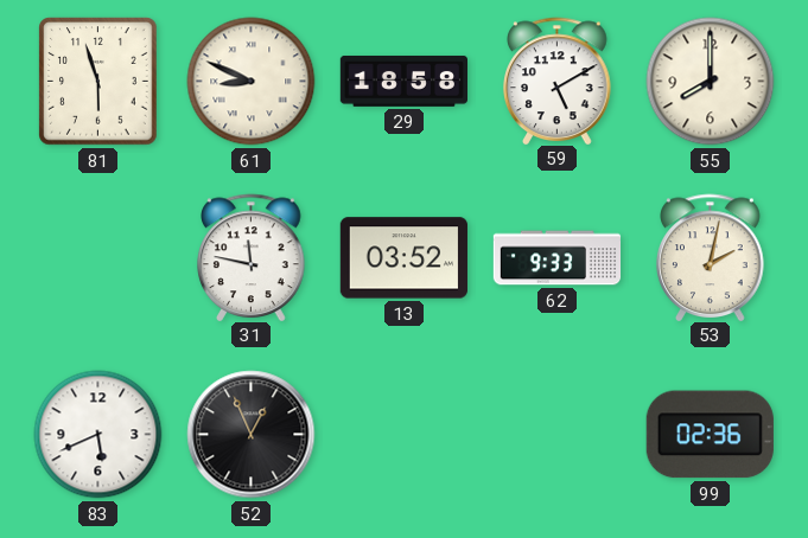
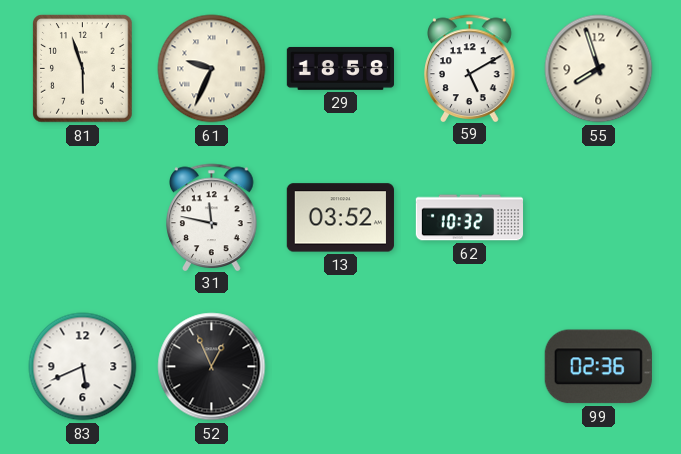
61: 8:49 -> 9:34 (212, 69)
55: 8:00 -> 7:57 (599, 69)
62: 9:33 -> 10:32 (470, 218)
53: 2:02 -> none (711, 257)
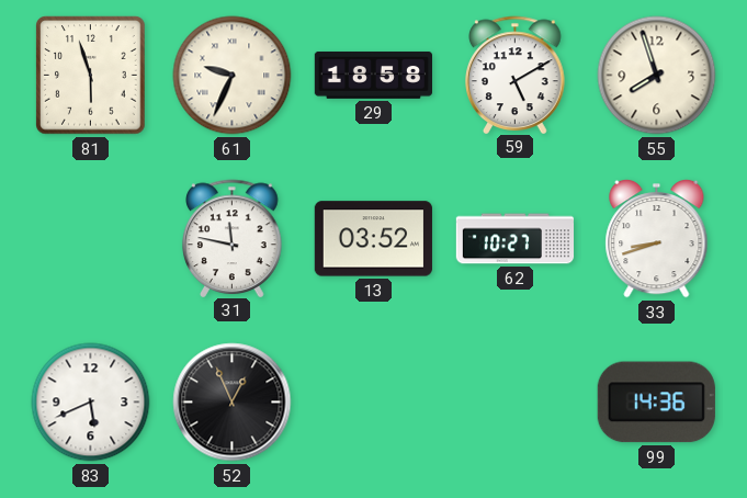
62: 10:32 -> 10:27 (516, 239)
33: none -> 8:42 (657, 238)
99: 02:36 -> 14:36 (656, 403)
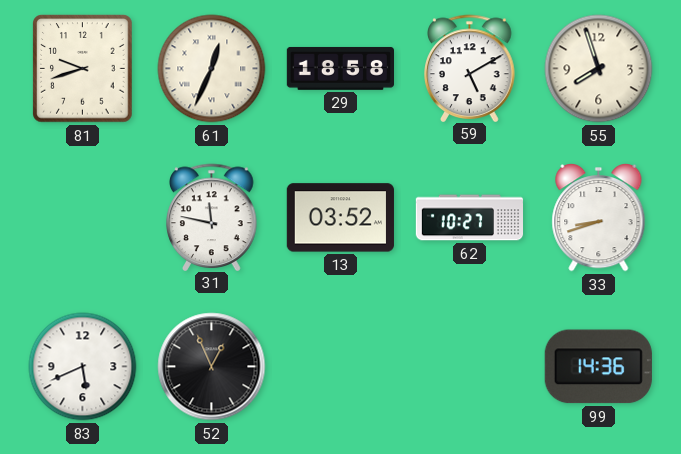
81: 5:57 -> 9:42 (83, 69)
61: 9:34 -> 12:34 (212, 69)
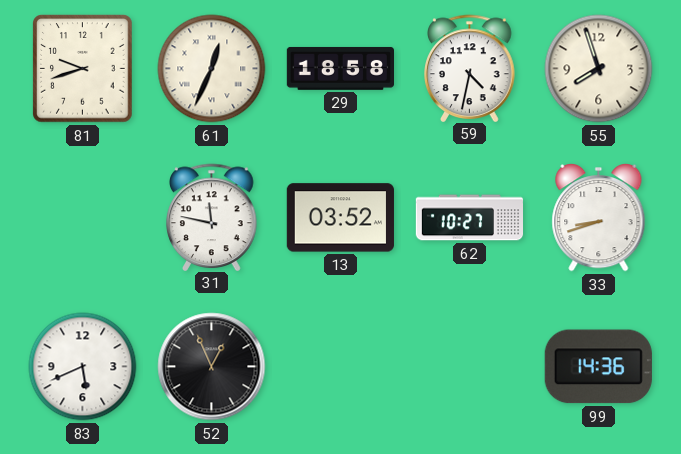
59: 5:10 -> 4:32 (470, 68)
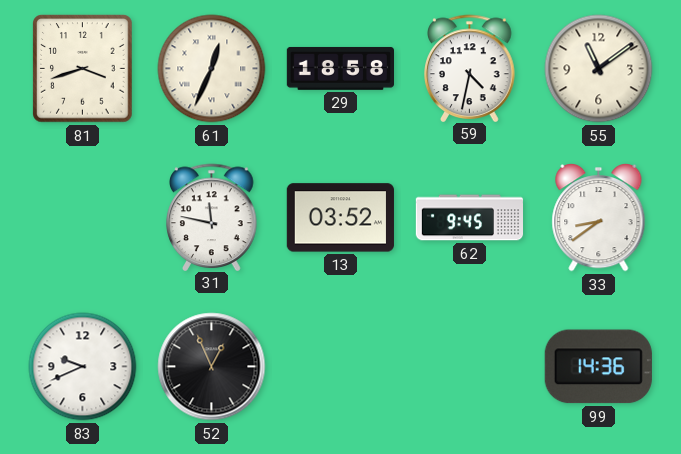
81: 9:42 -> 3:42 (83, 69)
55: 7:57 -> 11:09 (599, 69)
62: 10:27 -> 9:45 (470, 218)
33: 8:42 -> 8:39 (599, 217)
83: 5:41 -> 9:41 (83, 367)
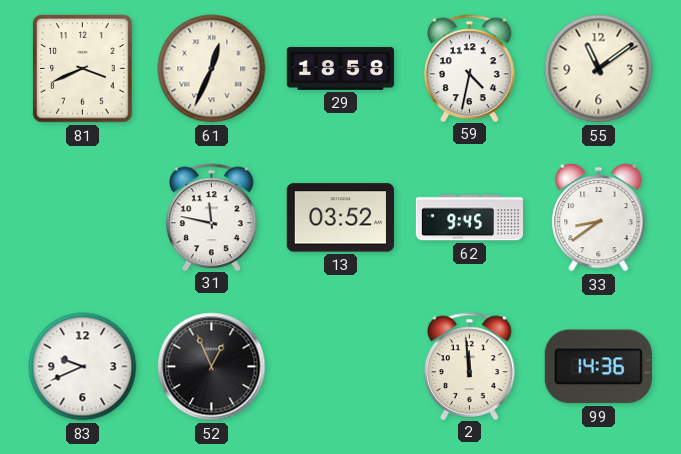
81: 3:42 -> 3:41 (83, 69)
2: none -> 11:59 (470, 366)
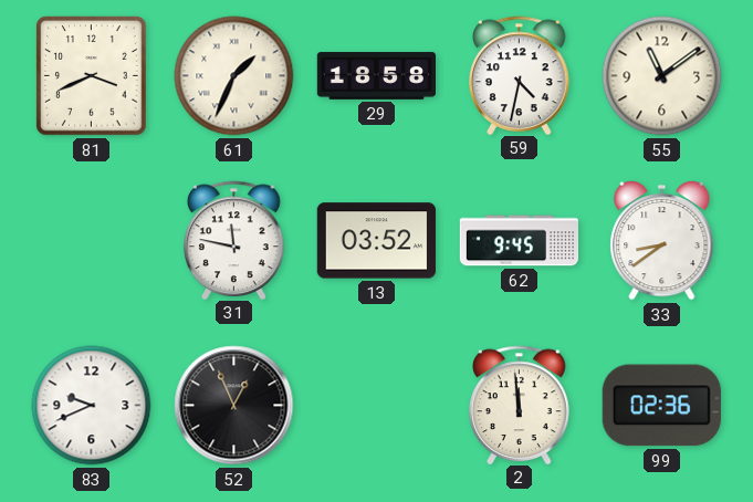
61: 12:34 -> 1:34 (234, 76)
99: 14:36 -> 02:36 (661, 406)
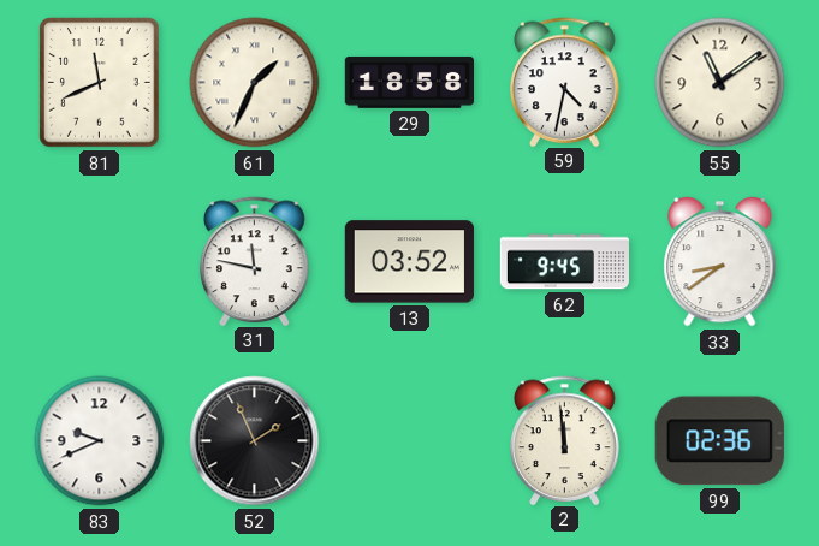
81: 3:41 -> 11:41 (100, 83)
52: 12:56 -> 1:56 (255, 441)
